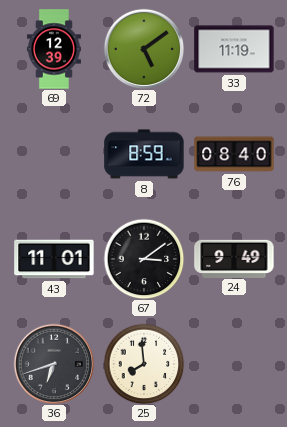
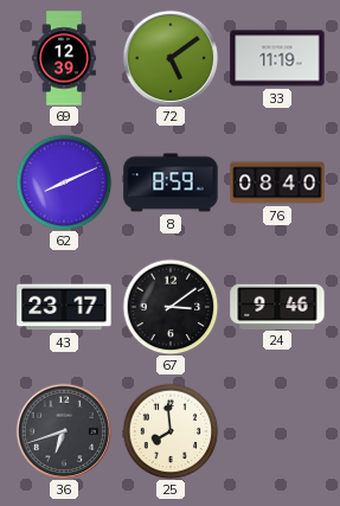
62: none -> 8:11 (64, 182)
43: 11:01 -> 23:17 (64, 307)
24: 9:49 -> 9:46 (277, 306)
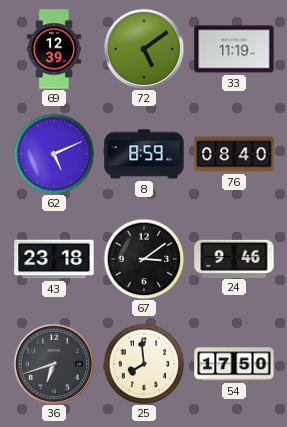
62: 8:11 -> 5:11 (54, 154)
43: 23:17 -> 23:18 (54, 259)
54: none -> 17:50 (234, 364)
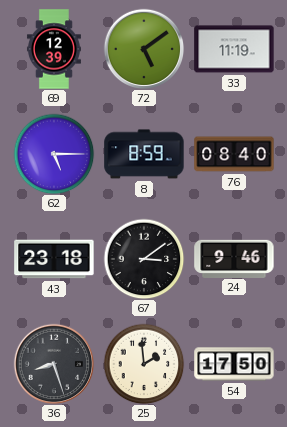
62: 5:11 -> 5:15 (54, 154)
36: 6:42 -> 8:27 (54, 364)
25: 7:59 -> 1:59 (144, 364)
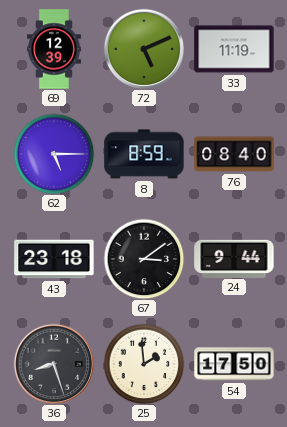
72: 5:09 -> 5:11 (144, 49)
24: 9:46 -> 9:44 (234, 258)
